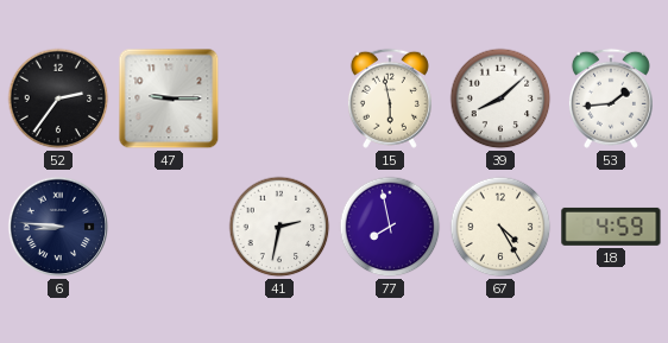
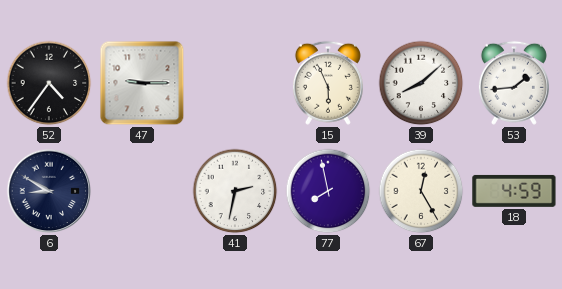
52: 2:36 -> 4:36 (49, 83)
15: 5:58 -> 5:56 (328, 83)
6: 8:46 -> 8:50 (49, 191)
67: 4:25 -> 12:25 (421, 191)
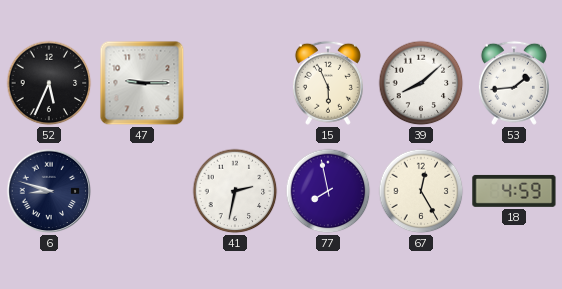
52: 4:36 -> 5:34 (49, 83)
6: 8:50 -> 8:48 (49, 191)
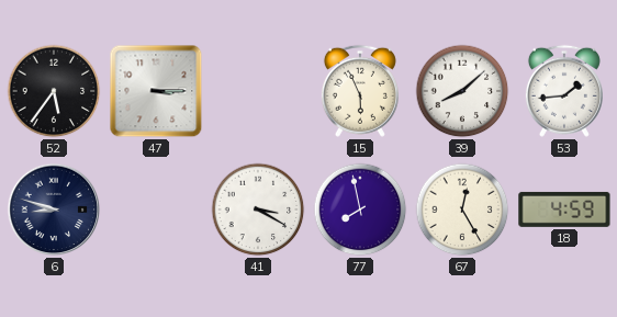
52: 5:34 -> 5:36 (54, 91)
47: 9:15 -> 3:15 (156, 91)
41: 2:32 -> 3:20 (258, 210)
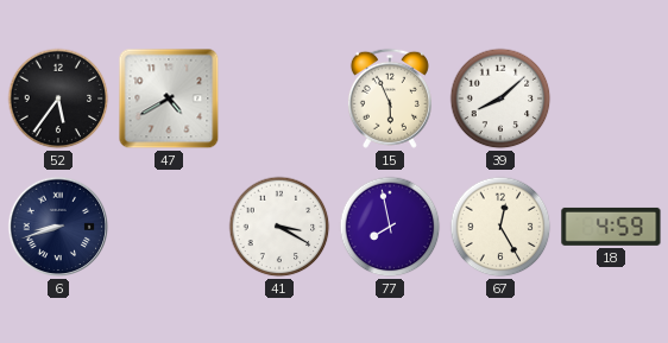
47: 3:15 -> 4:40 (169, 99)
53: 1:44 -> none (564, 91)
6: 8:48 -> 8:42 (58, 227)
